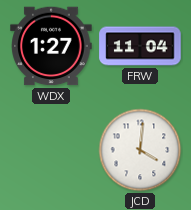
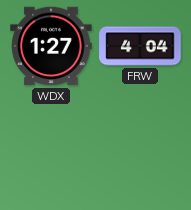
FRW: 11:04 -> 4:04 (140, 46)
JCD: 4:01 -> none (140, 150)
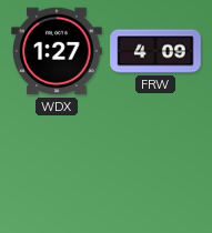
FRW: 4:04 -> 4:09 (155, 51)
